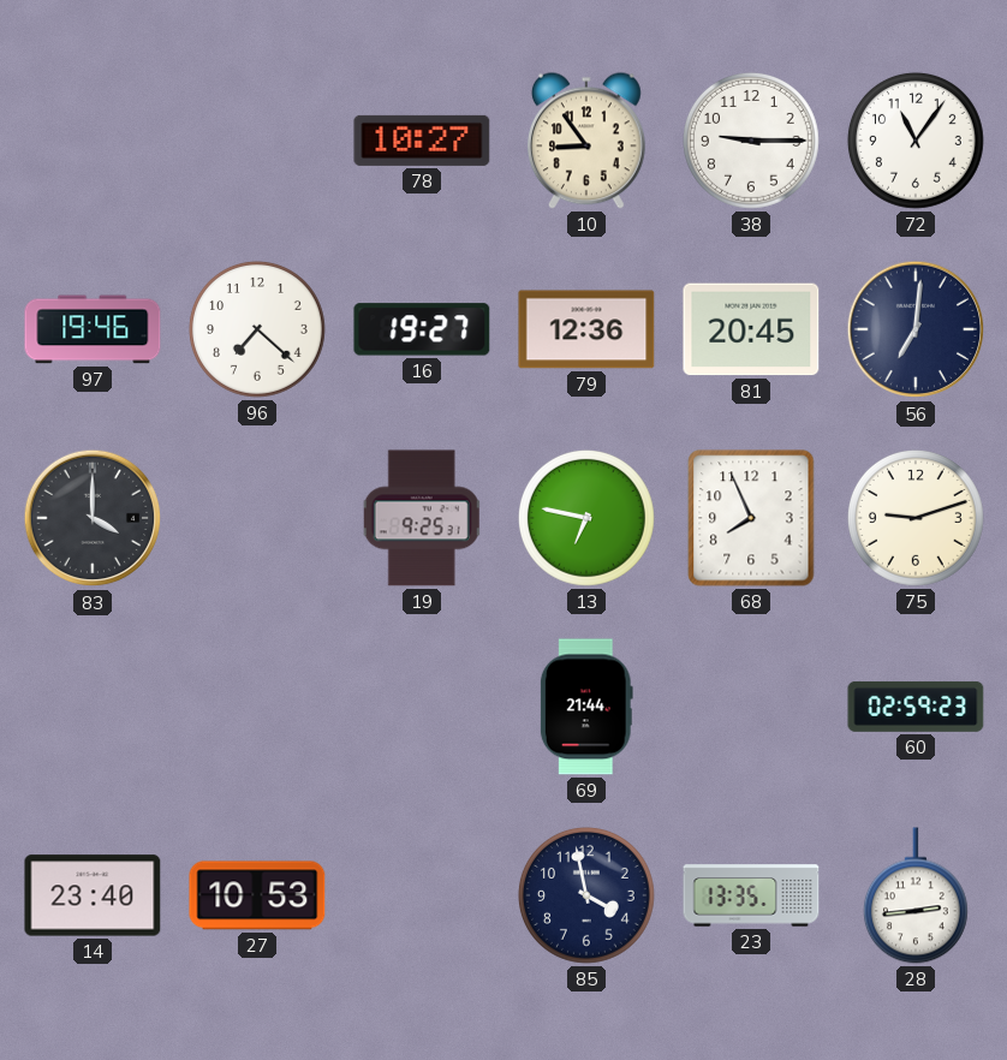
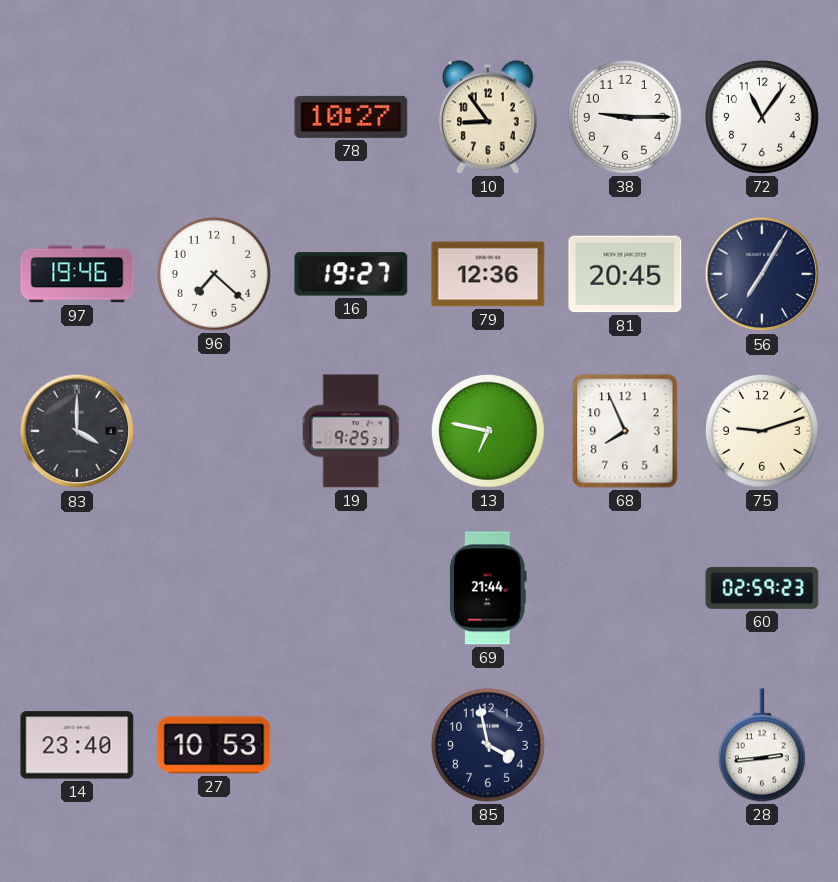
56: 7:01 -> 7:05 (762, 274)
23: 13:35 -> none (751, 895)
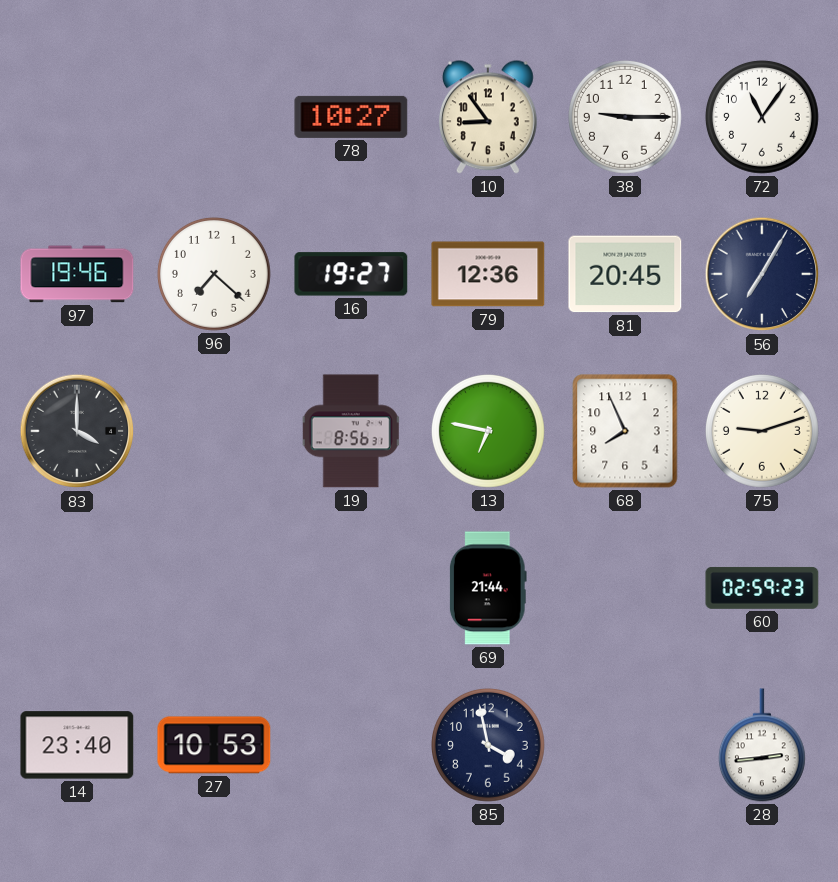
19: 9:25 -> 8:56 (351, 431)
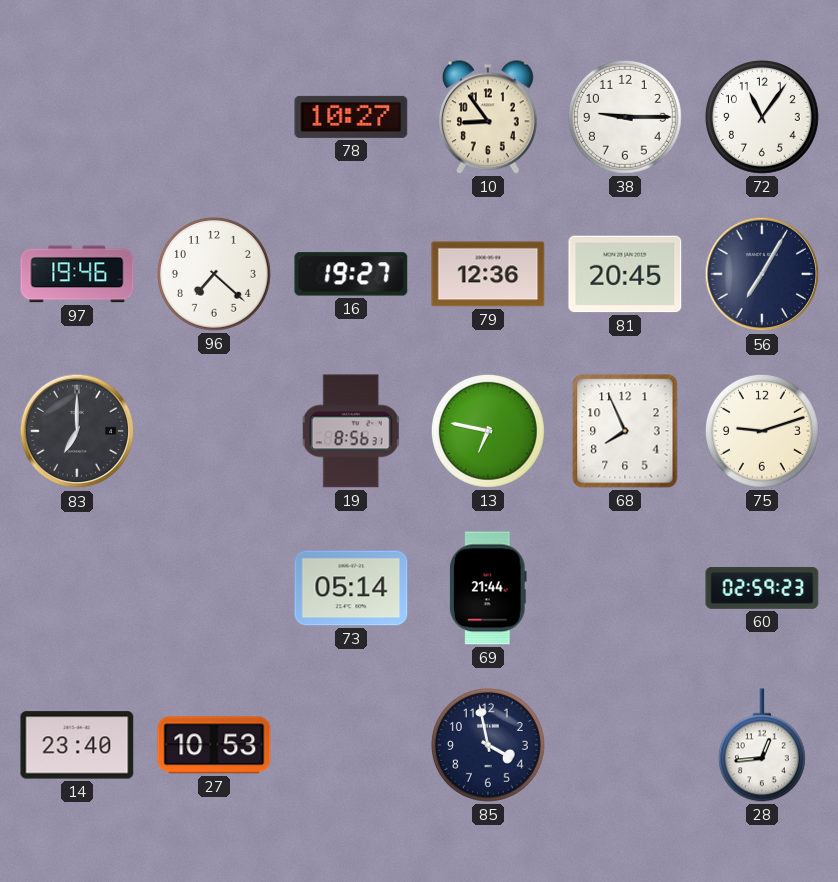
83: 4:00 -> 7:00 (77, 431)
73: none -> 05:14 (351, 588)
28: 2:44 -> 12:44 (762, 745)
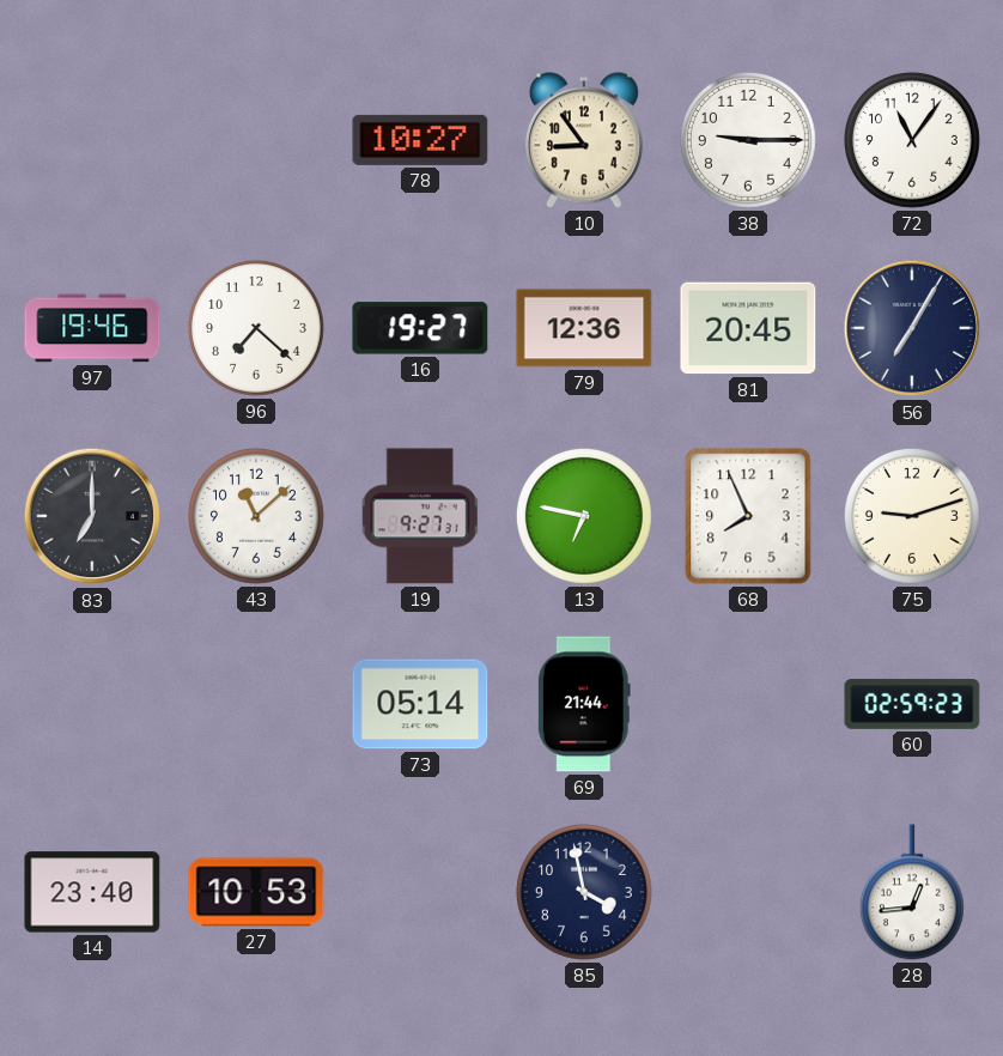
43: none -> 11:08 (256, 516)
19: 8:56 -> 9:27 (420, 516)
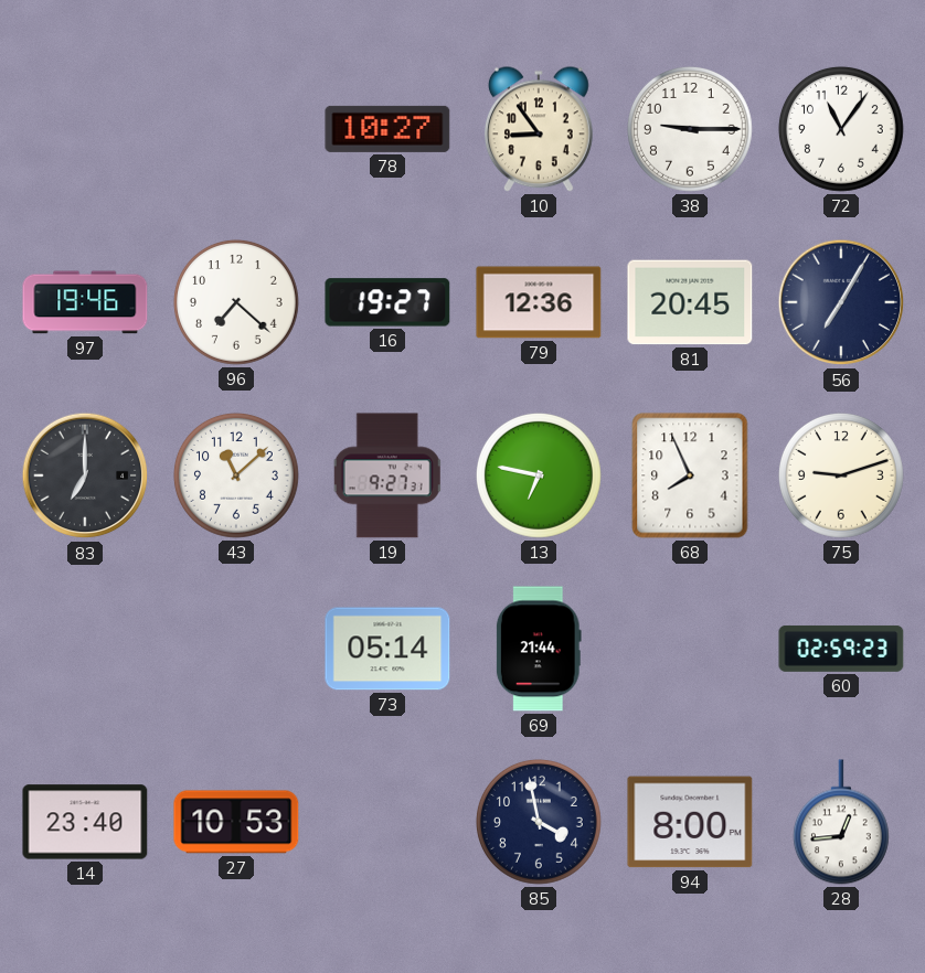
94: none -> 8:00 (690, 822)
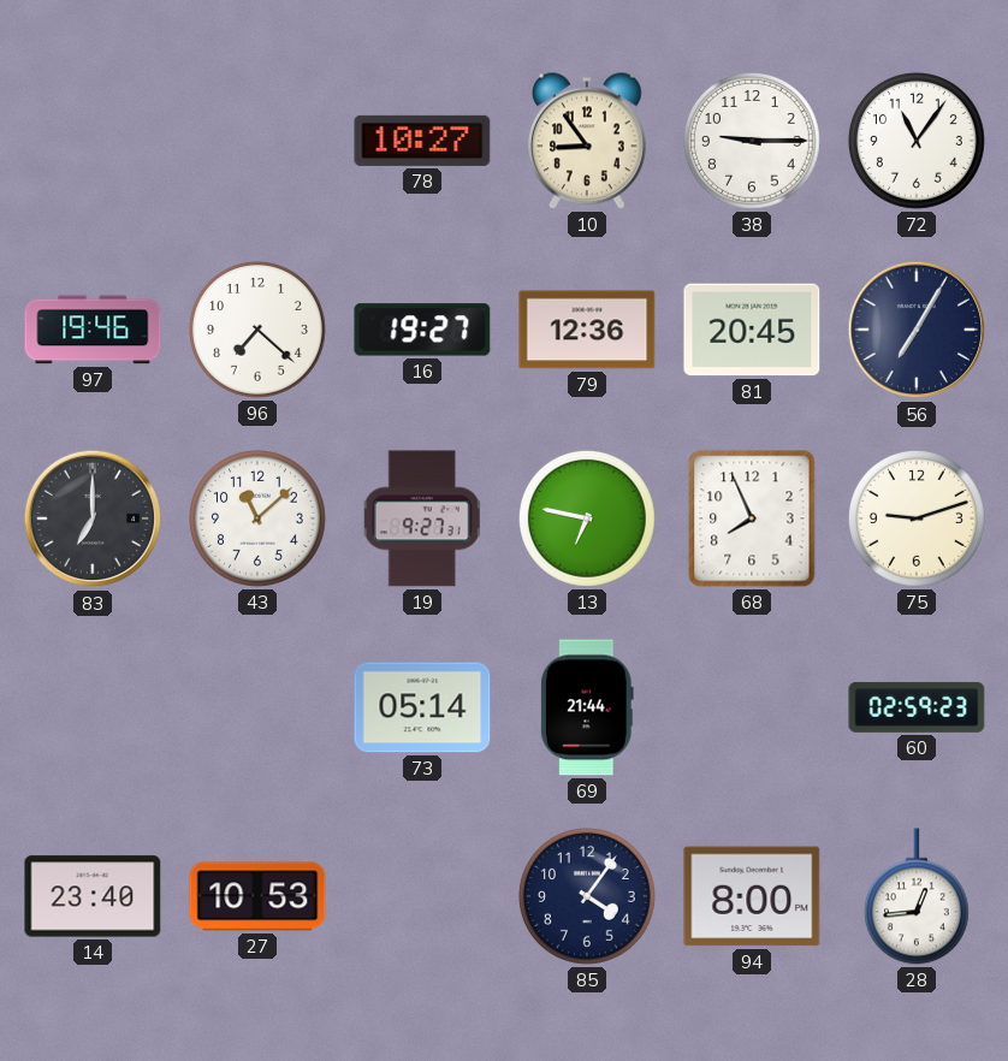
85: 3:58 -> 4:06 (587, 896)
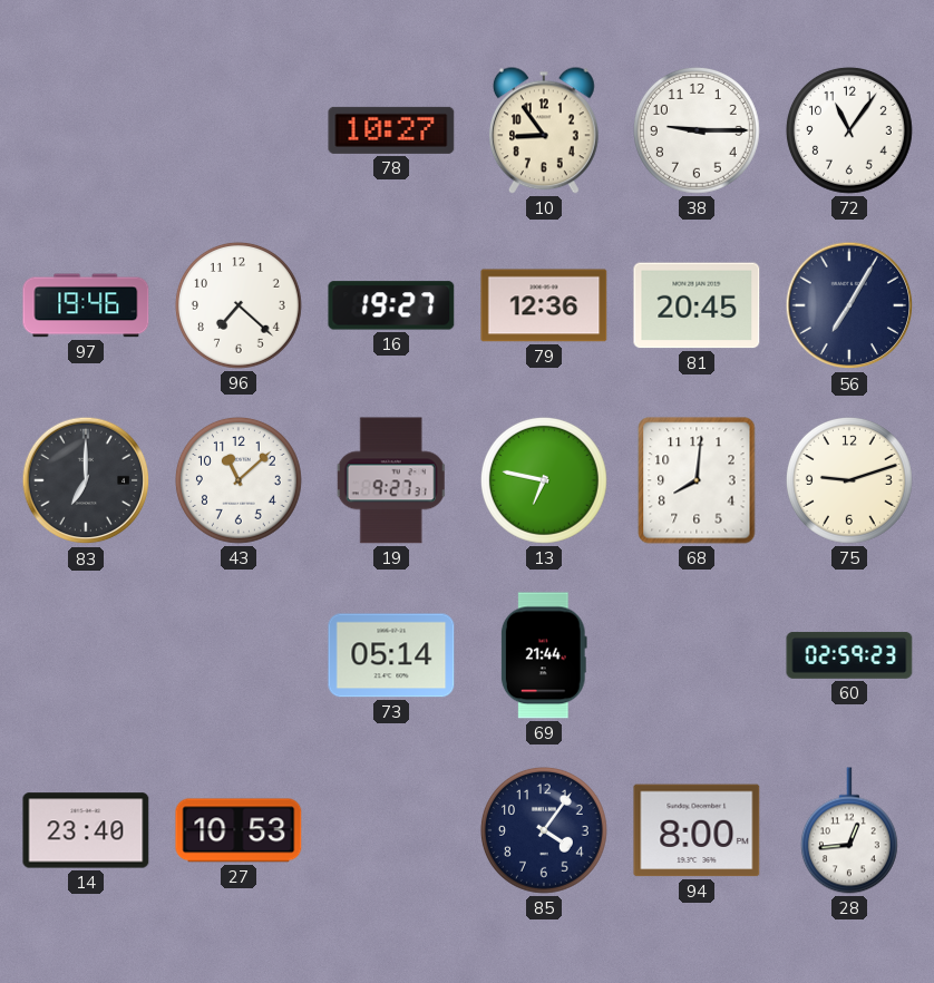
68: 7:56 -> 8:01 (697, 480)
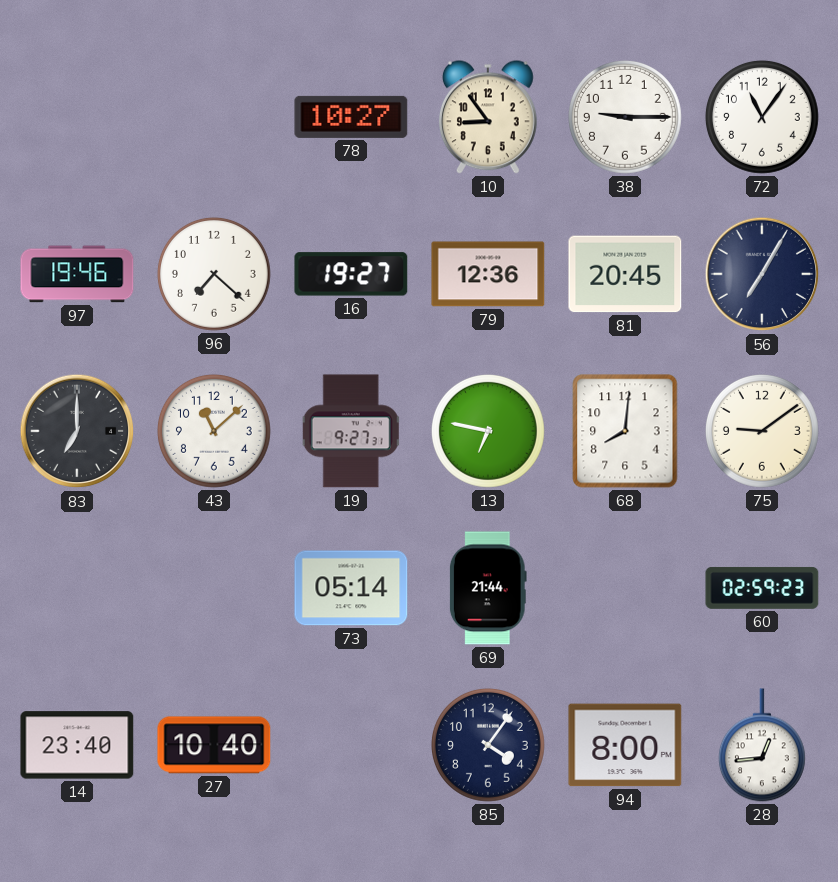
75: 9:12 -> 9:09 (762, 431)
27: 10:53 -> 10:40 (214, 745)
